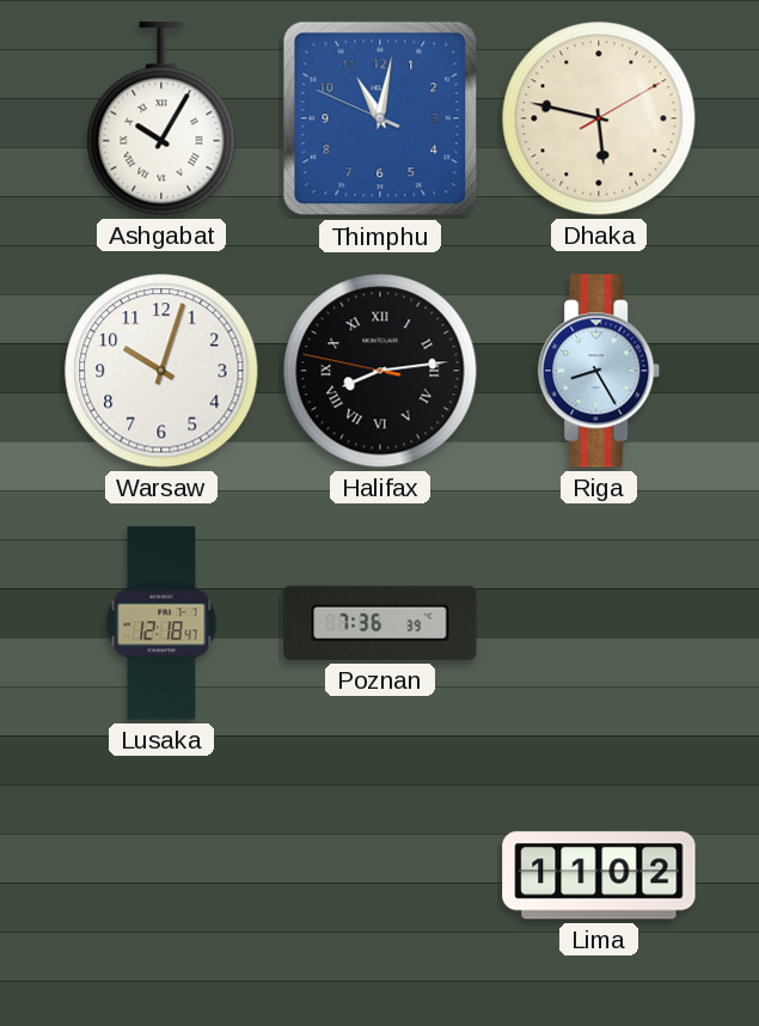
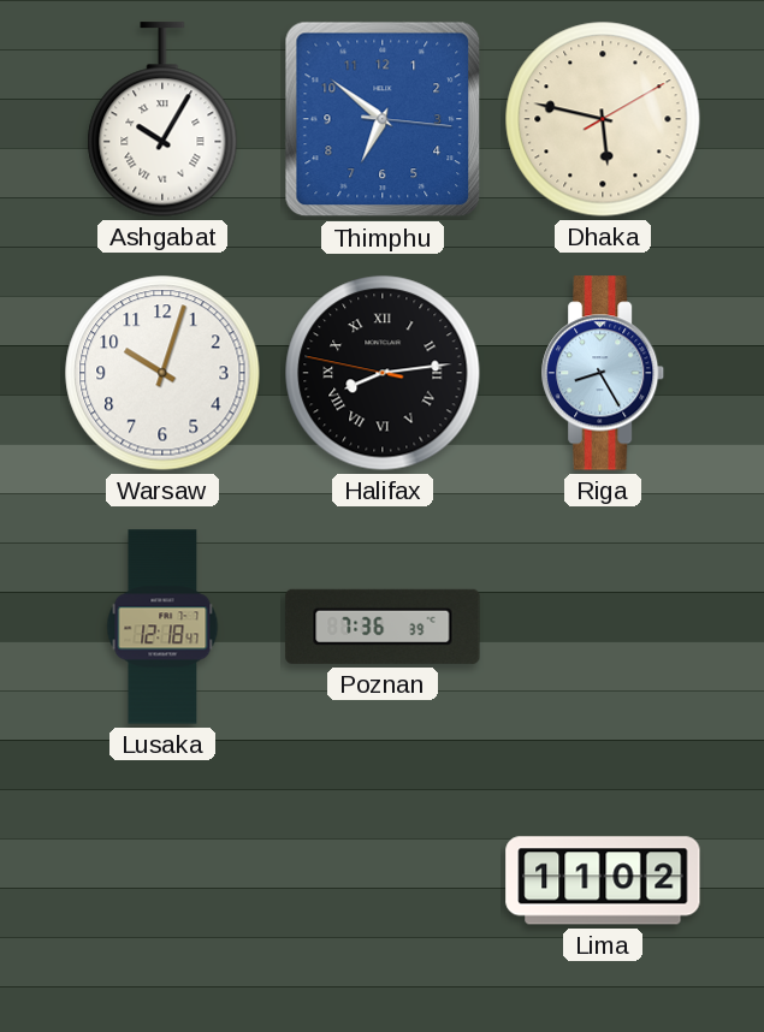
Thimphu: 11:01 -> 6:51 (383, 119)
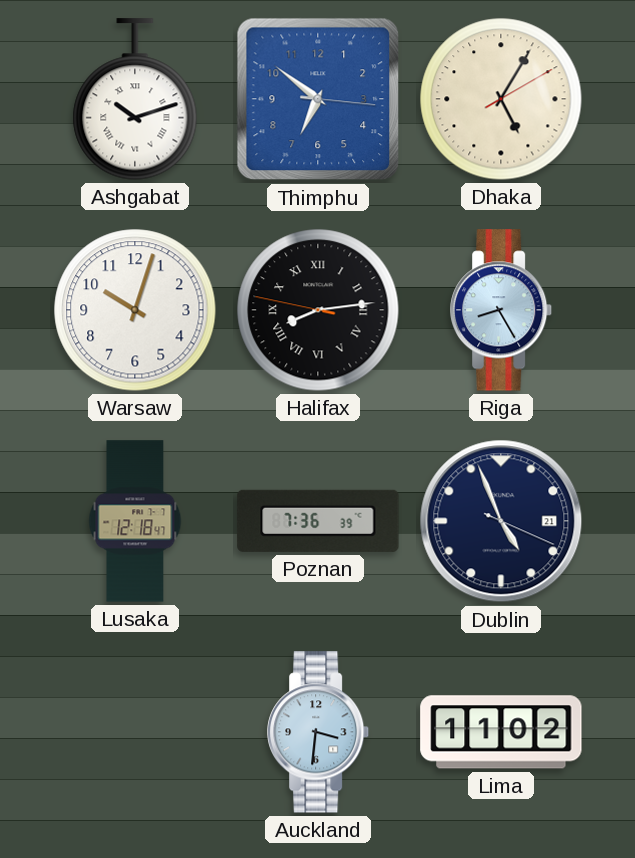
Ashgabat: 10:05 -> 10:12 (135, 99)
Dhaka: 5:47 -> 5:05 (501, 99)
Dublin: none -> 4:56 (501, 521)
Auckland: none -> 3:31 (319, 732)
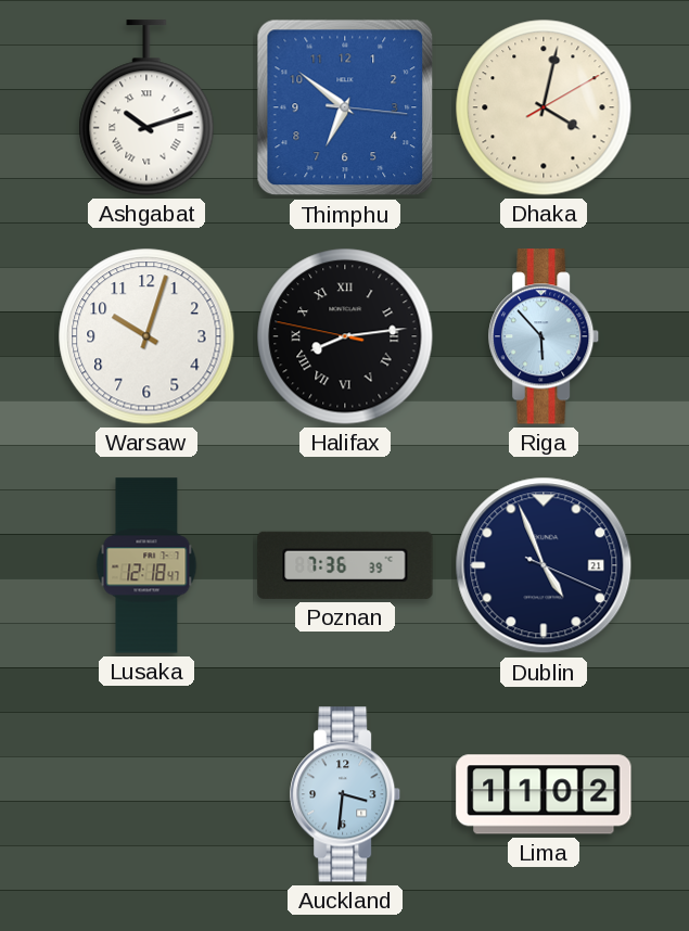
Dhaka: 5:05 -> 4:02 (544, 107)
Riga: 8:25 -> 5:53 (545, 336)
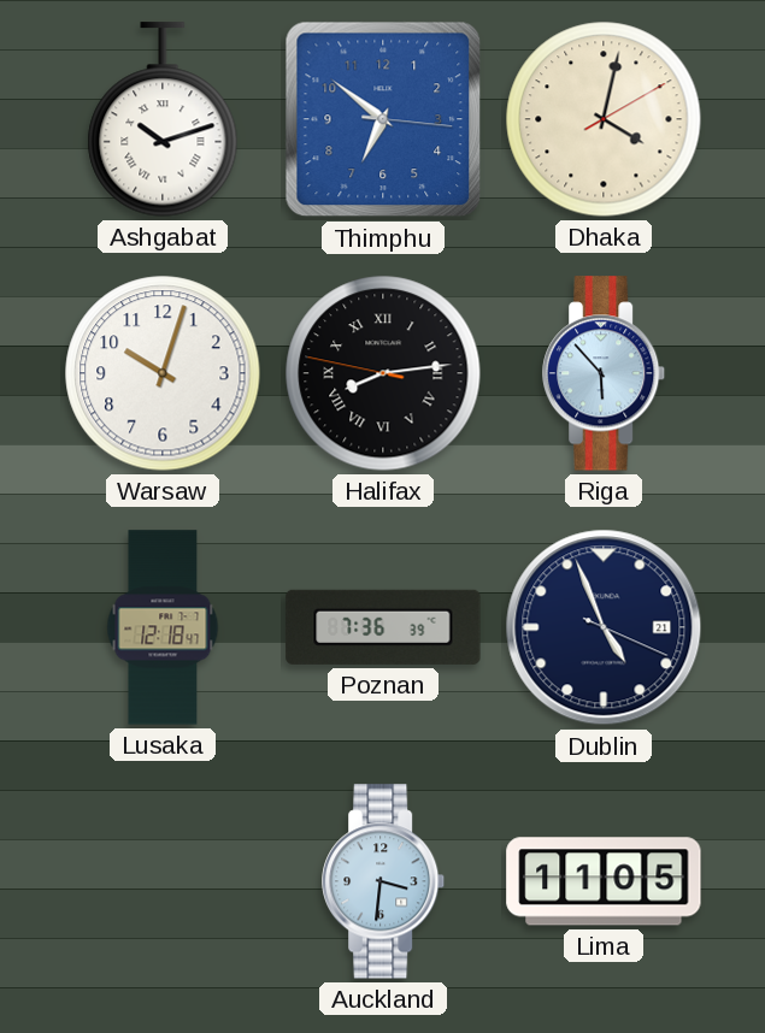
Lima: 11:02 -> 11:05 (604, 881)
